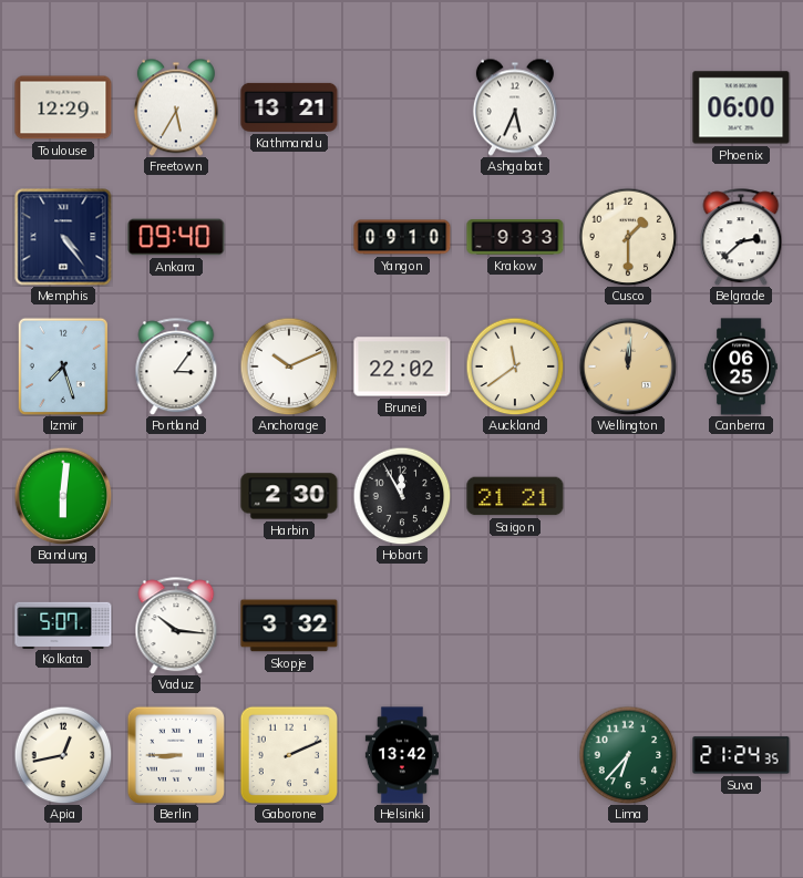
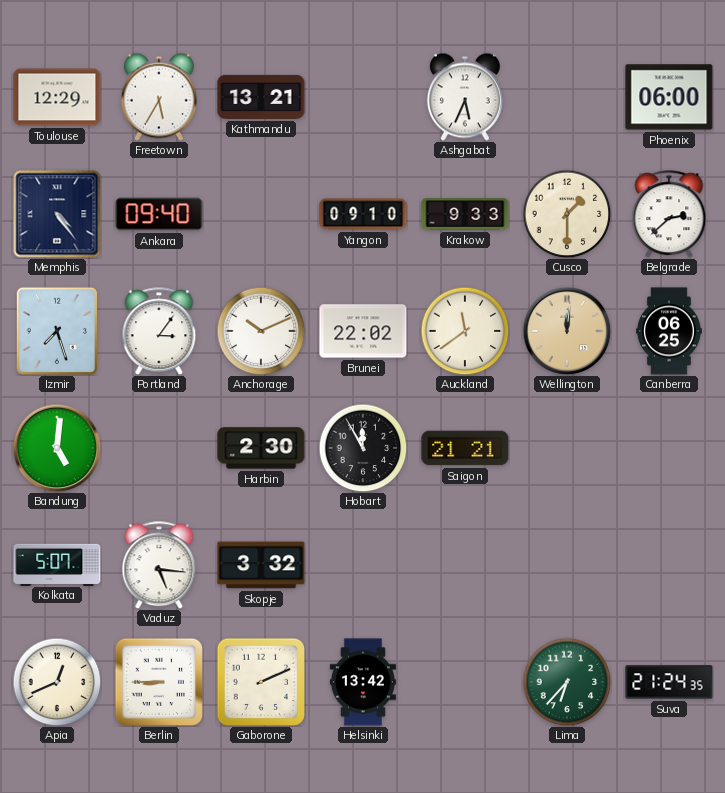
Bandung: 6:01 -> 5:01 (57, 448)
Vaduz: 10:16 -> 5:16 (159, 565)
Apia: 12:43 -> 12:41 (57, 682)
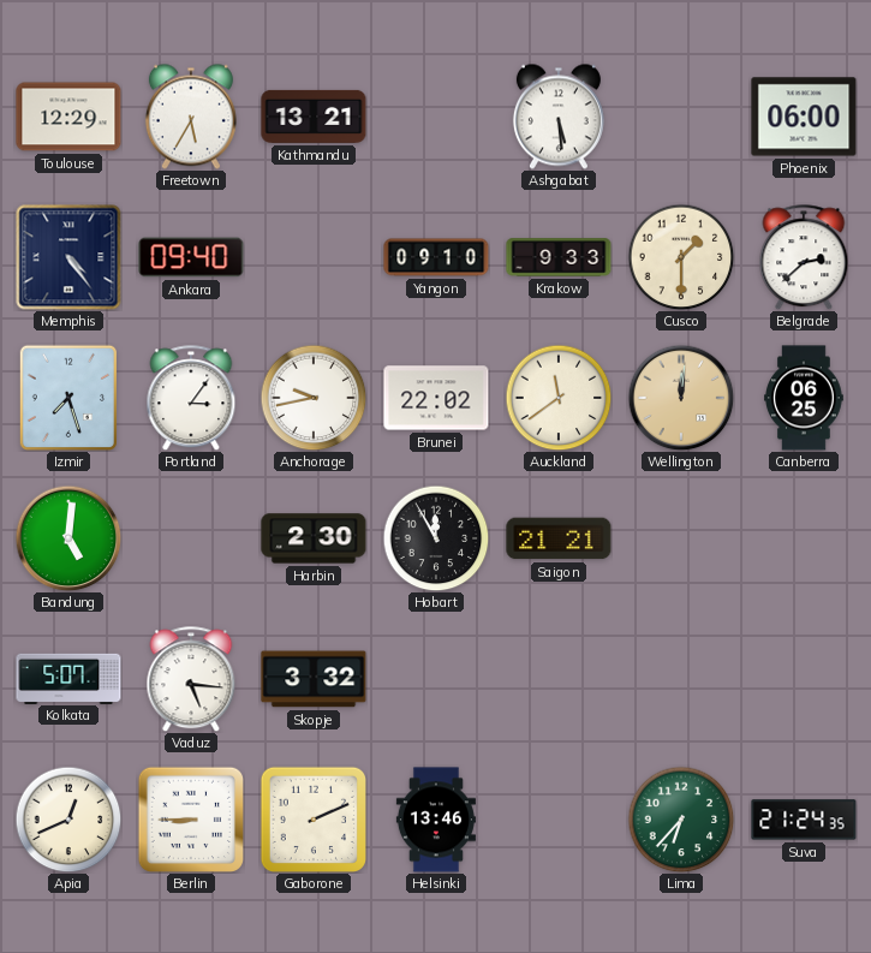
Ashgabat: 5:34 -> 5:29 (559, 117)
Anchorage: 10:11 -> 9:43 (314, 398)
Helsinki: 13:42 -> 13:46 (436, 820)
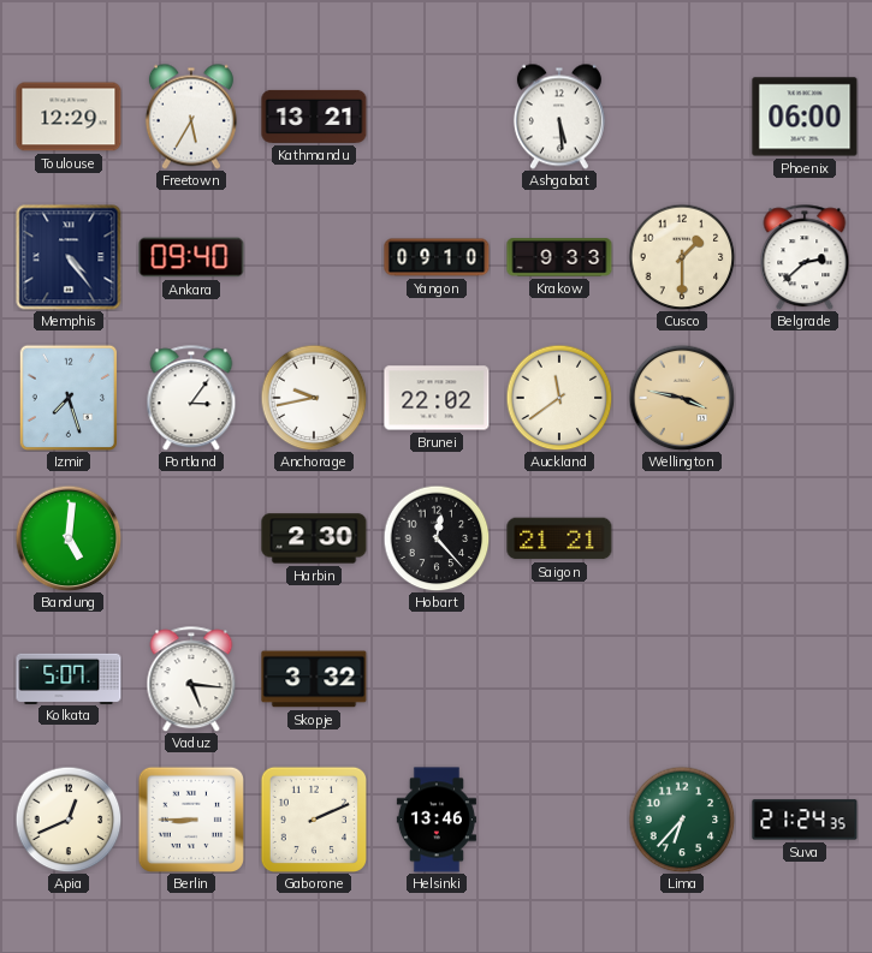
Wellington: 12:01 -> 3:47 (682, 398)
Canberra: 06:25 -> none (805, 398)
Hobart: 11:55 -> 12:23 (437, 538)
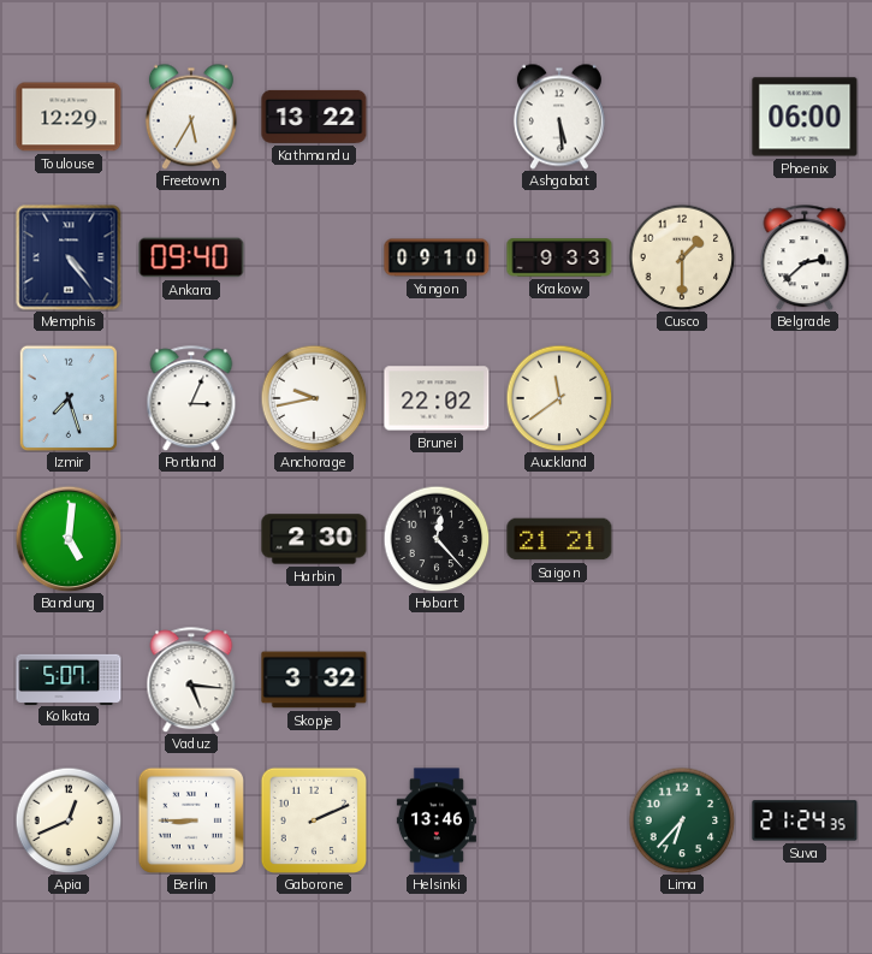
Kathmandu: 13:21 -> 13:22 (314, 117)
Portland: 3:06 -> 3:04 (191, 398)
Wellington: 3:47 -> none (682, 398)
